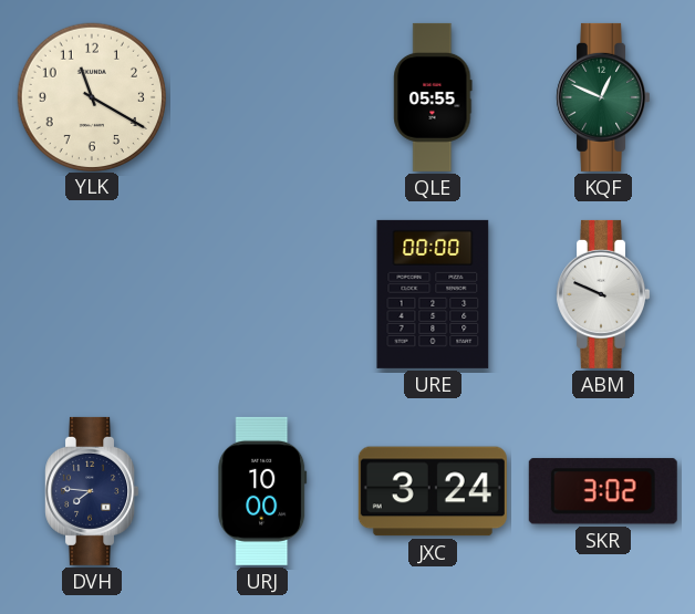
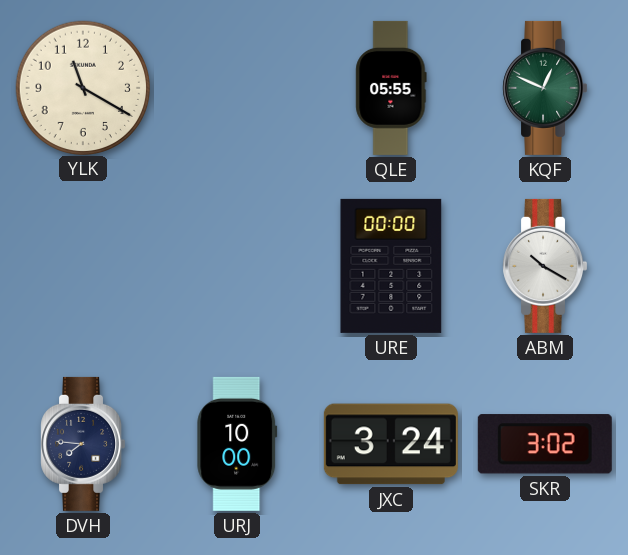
ABM: 9:49 -> 10:20 (545, 266)
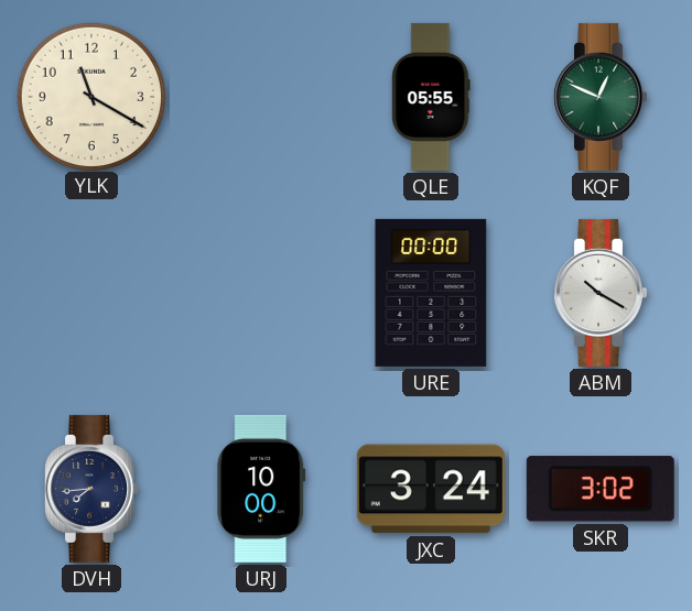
DVH: 7:46 -> 7:44 (91, 489)
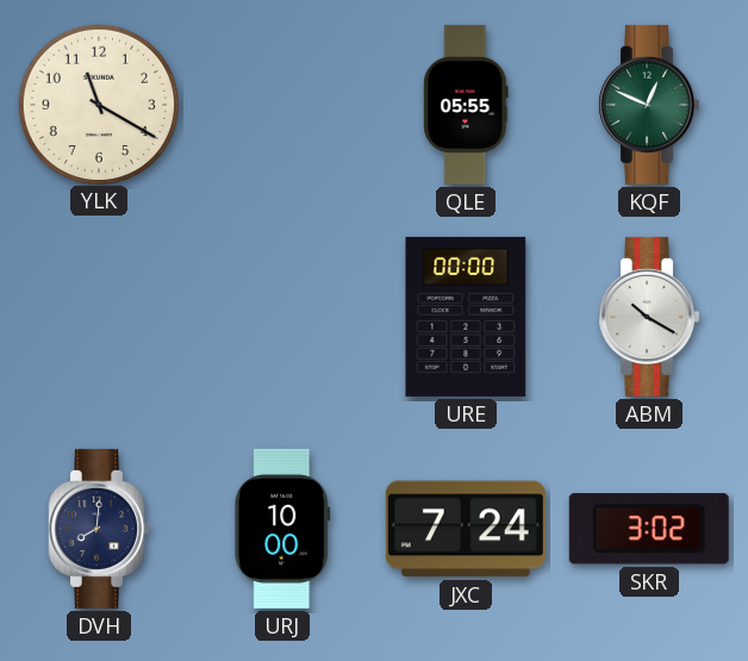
DVH: 7:44 -> 8:01 (99, 529)
JXC: 3:24 -> 7:24 (466, 529)
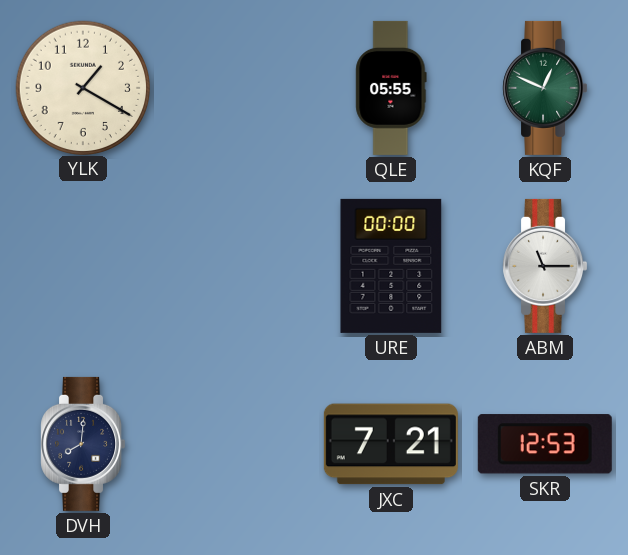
YLK: 11:20 -> 1:20 (82, 87)
ABM: 10:20 -> 11:15 (545, 266)
URJ: 10:00 -> none (282, 529)
JXC: 7:24 -> 7:21 (391, 444)
SKR: 3:02 -> 12:53 (545, 444)
